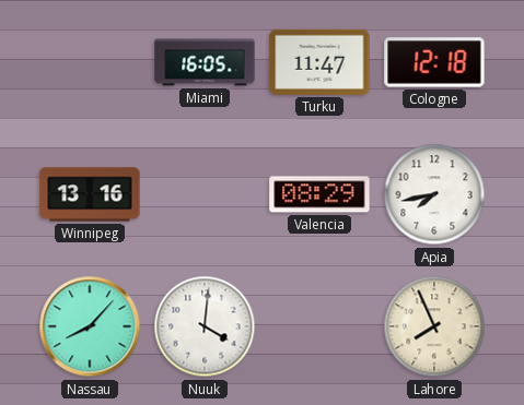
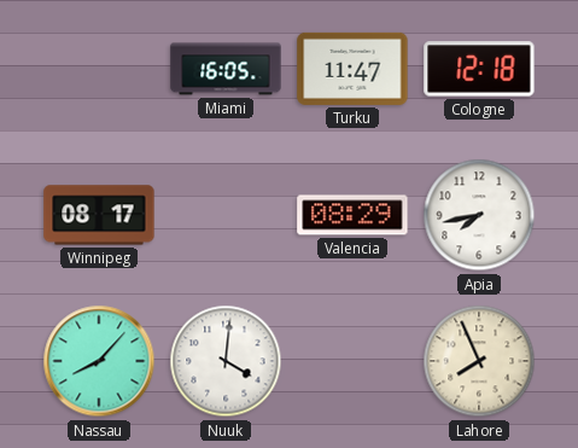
Winnipeg: 13:16 -> 08:17 (99, 215)
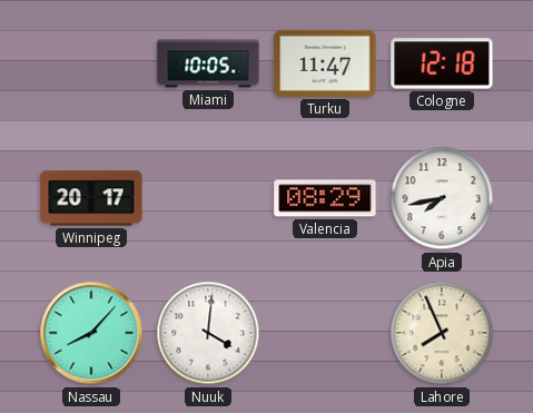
Miami: 16:05 -> 10:05 (208, 63)
Winnipeg: 08:17 -> 20:17 (91, 198)
